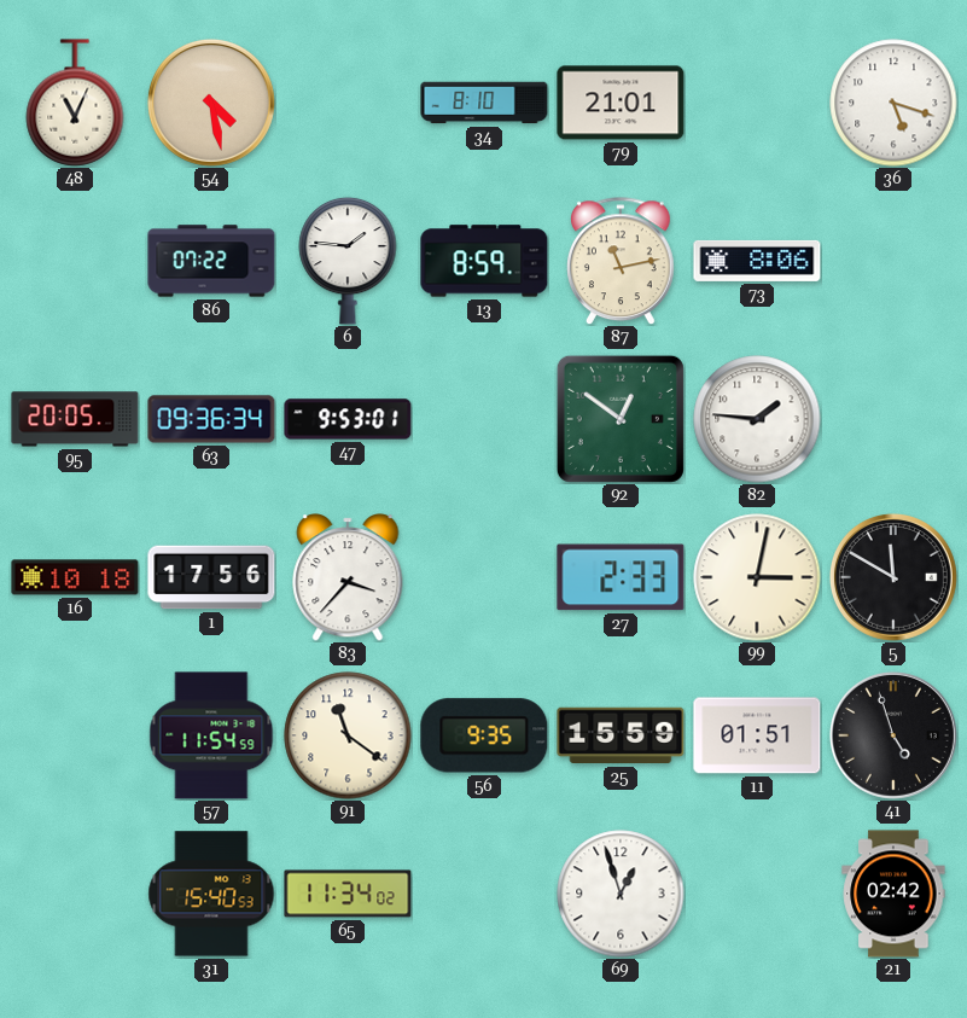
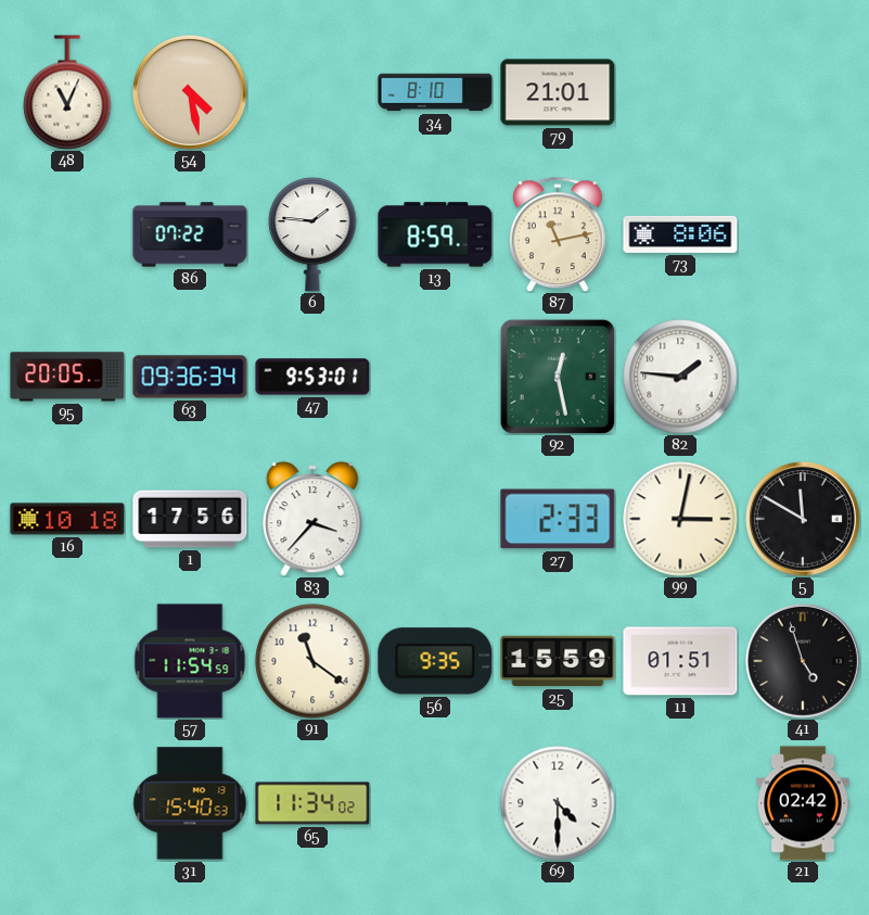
36: 5:18 -> none (893, 103)
92: 12:51 -> 12:28 (558, 377)
69: 12:57 -> 4:30 (558, 803)
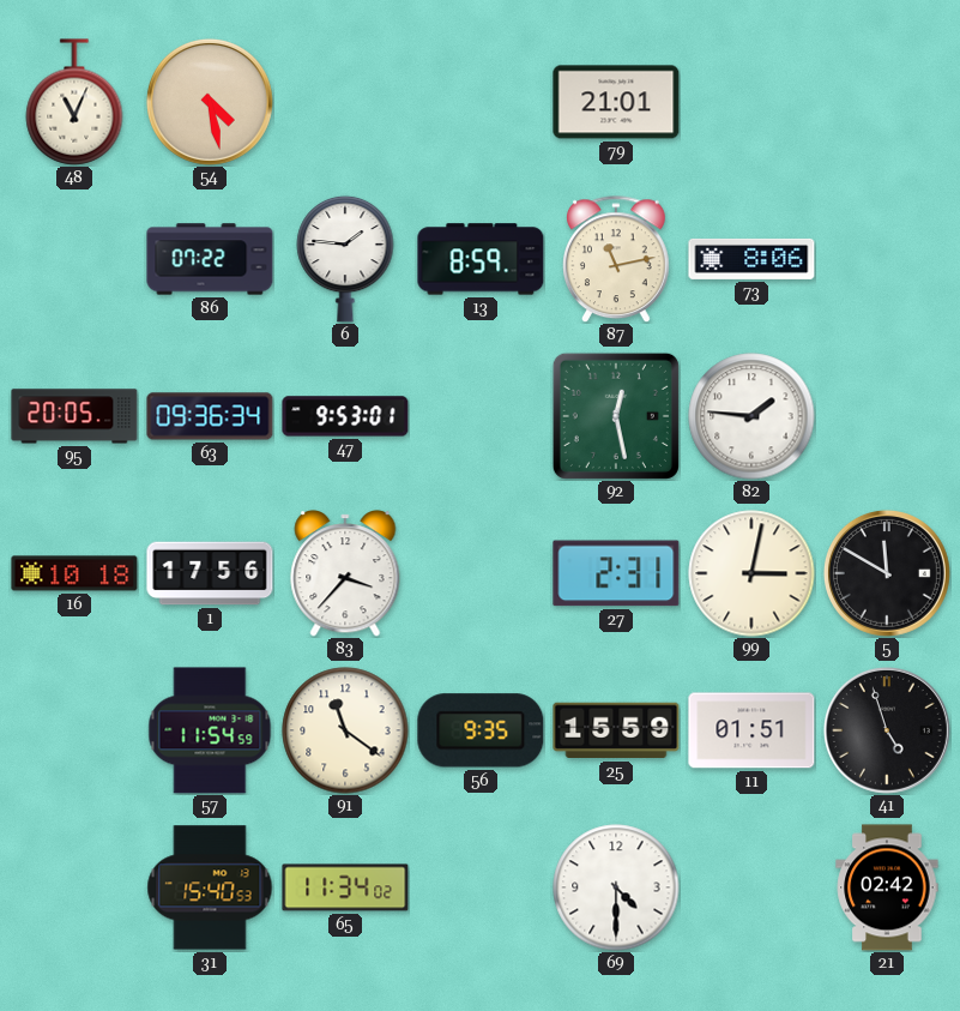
34: 8:10 -> none (435, 92)
27: 2:33 -> 2:31 (616, 573)
